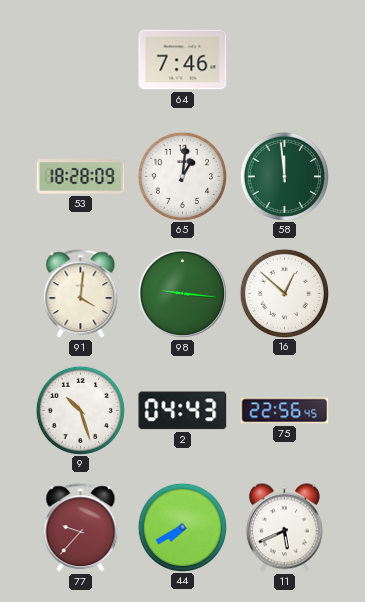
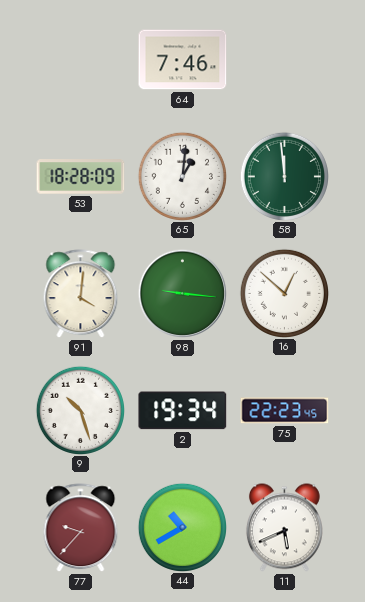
2: 04:43 -> 19:34 (183, 411)
75: 22:56 -> 22:23 (285, 411)
44: 7:40 -> 10:40 (182, 527)
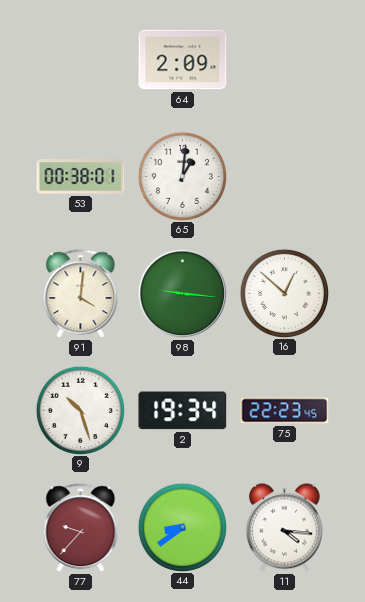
64: 7:46 -> 2:09 (183, 60)
53: 18:28 -> 00:38 (81, 177)
58: 11:59 -> none (284, 176)
44: 10:40 -> 8:39 (182, 527)
11: 5:41 -> 4:16 (284, 528)
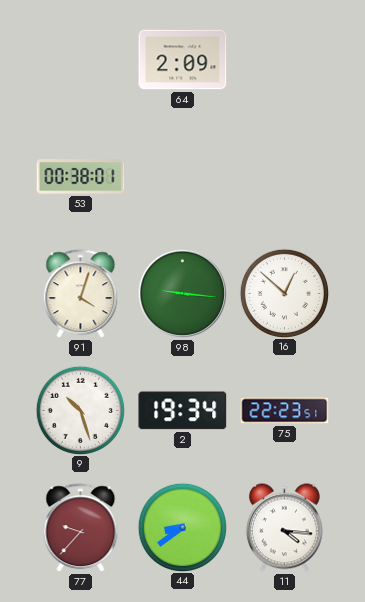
65: 1:01 -> none (182, 176)
91: 4:01 -> 4:03 (81, 294)
75: 22:23:45 -> 22:23:51 (285, 411)
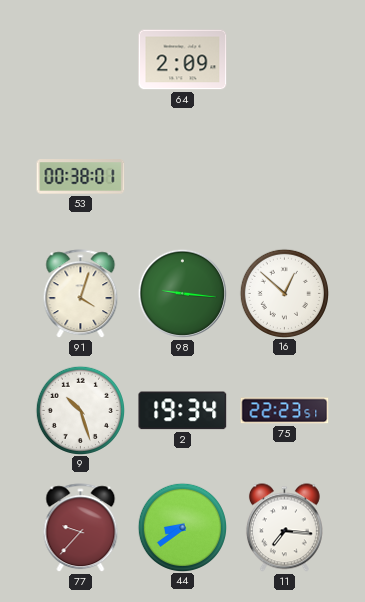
11: 4:16 -> 7:16 (284, 528)
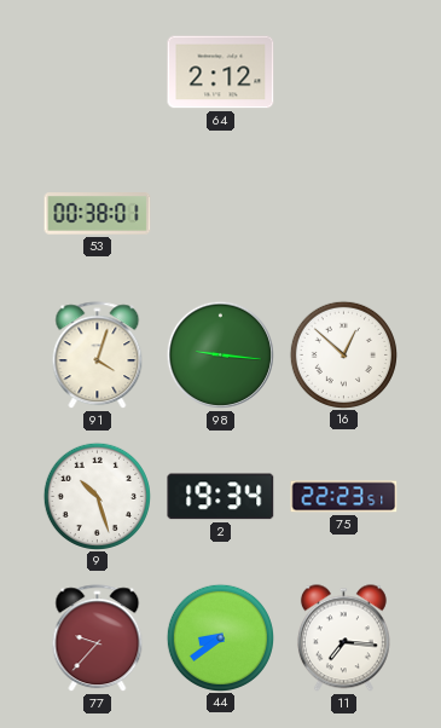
64: 2:09 -> 2:12 (221, 73)
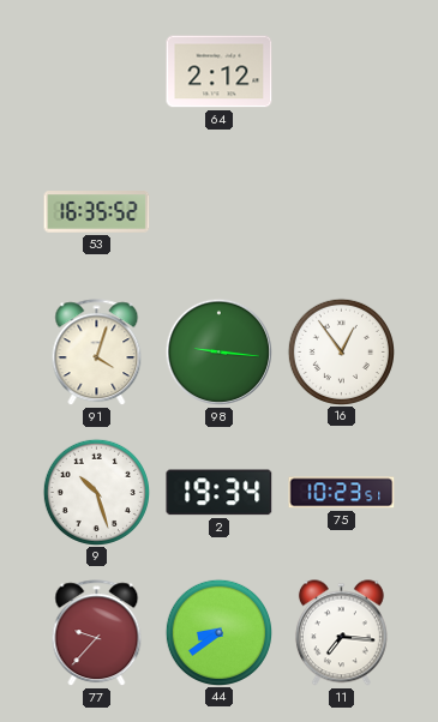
53: 00:38 -> 16:35 (97, 212)
16: 12:52 -> 12:54 (341, 351)
75: 22:23 -> 10:23 (342, 493)
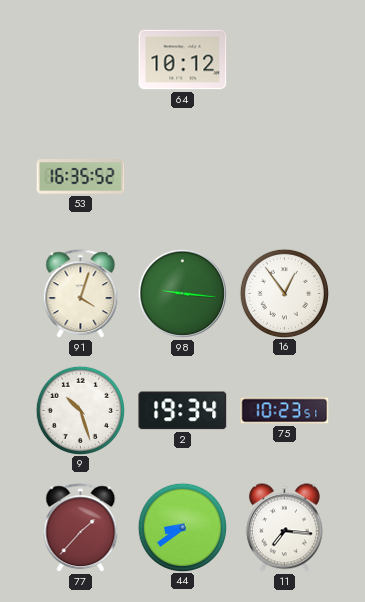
64: 2:12 -> 10:12 (183, 60)
77: 9:37 -> 1:37 (81, 528)
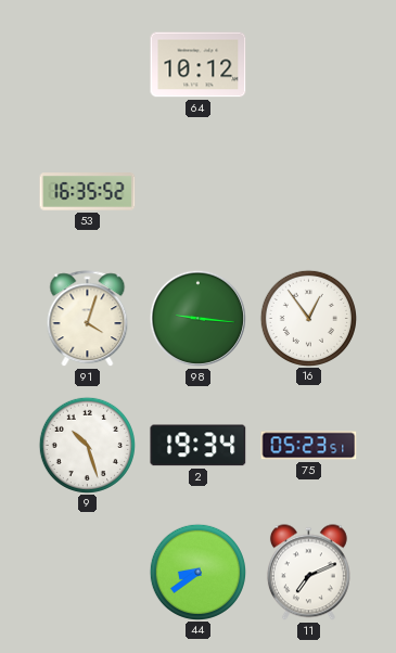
75: 10:23 -> 05:23 (309, 446)
77: 1:37 -> none (81, 528)
11: 7:16 -> 7:11 (308, 573)
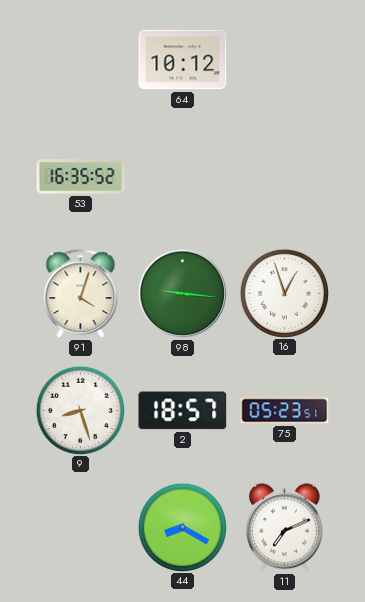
16: 12:54 -> 12:57 (284, 293)
9: 10:27 -> 8:27 (80, 410)
2: 19:34 -> 18:57 (183, 411)
44: 8:39 -> 8:20 (182, 527)
